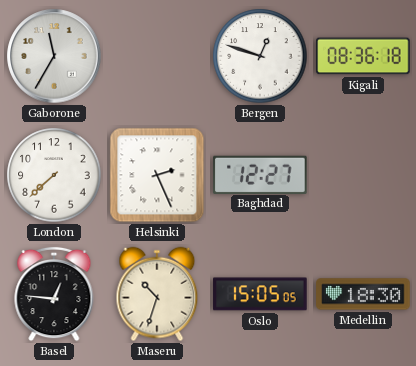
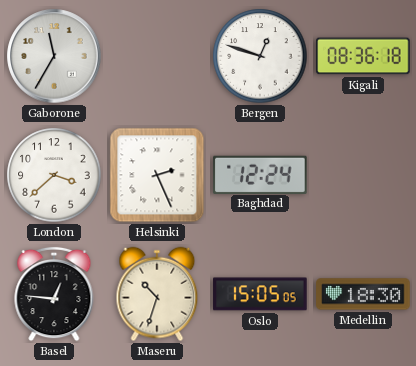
London: 7:38 -> 3:38 (54, 175)
Baghdad: 12:27 -> 12:24 (260, 174)
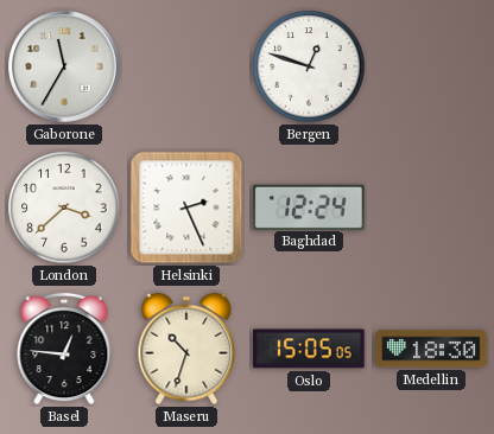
Kigali: 08:36 -> none (363, 56)
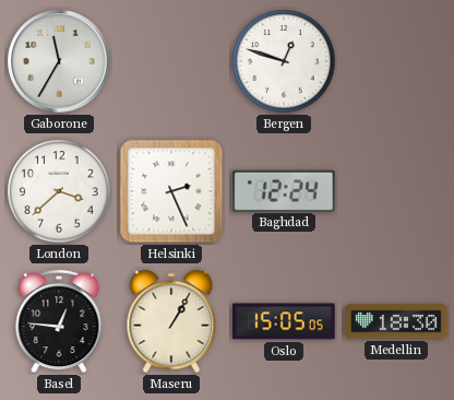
Maseru: 10:33 -> 1:05 (171, 321)
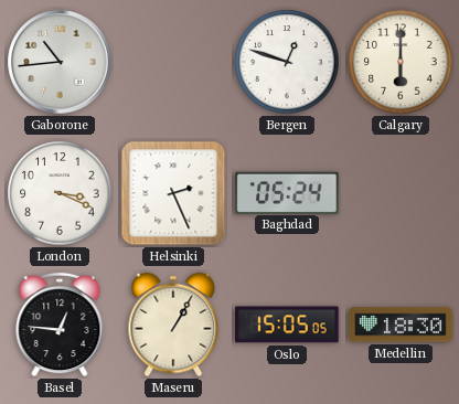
Gaborone: 11:35 -> 10:44 (60, 62)
Calgary: none -> 6:00 (401, 62)
London: 3:38 -> 3:19 (60, 193)
Baghdad: 12:24 -> 05:24 (287, 192)
